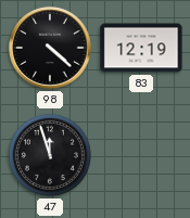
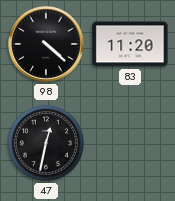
83: 12:19 -> 11:20 (130, 44)
47: 11:57 -> 12:32 (46, 143)
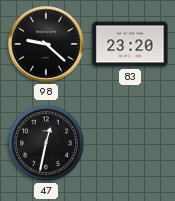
98: 4:22 -> 9:22 (46, 44)
83: 11:20 -> 23:20 (130, 44)
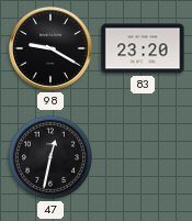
98: 9:22 -> 9:20 (50, 48)
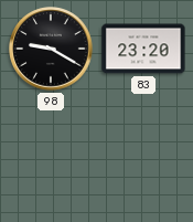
47: 12:32 -> none (50, 157)
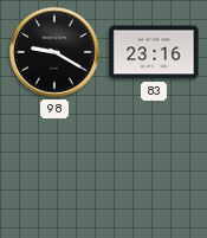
83: 23:20 -> 23:16 (154, 52)
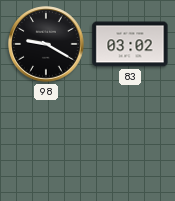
83: 23:16 -> 03:02 (130, 44)
